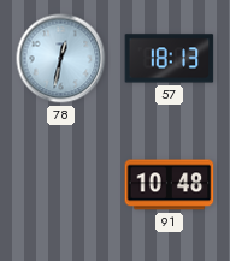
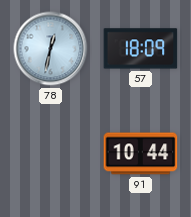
57: 18:13 -> 18:09 (141, 49)
91: 10:48 -> 10:44 (141, 154)
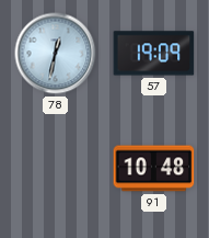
57: 18:09 -> 19:09 (154, 54)
91: 10:44 -> 10:48 (154, 169)
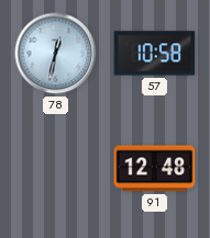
57: 19:09 -> 10:58 (155, 54)
91: 10:48 -> 12:48 (155, 169)
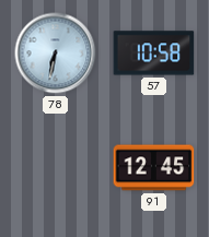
78: 12:32 -> 6:32 (56, 54)
91: 12:48 -> 12:45 (154, 168)
